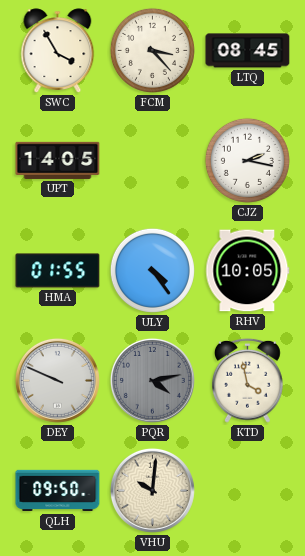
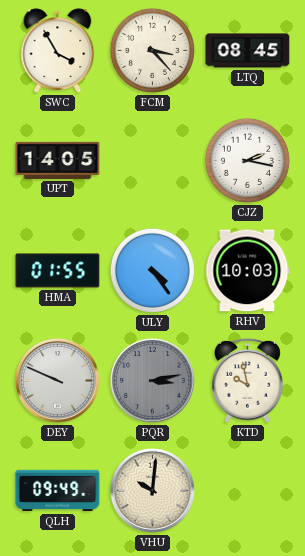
RHV: 10:05 -> 10:03 (248, 271)
PQR: 4:13 -> 3:13 (152, 380)
KTD: 3:58 -> 9:58 (247, 380)
QLH: 09:50 -> 09:49 (58, 491)
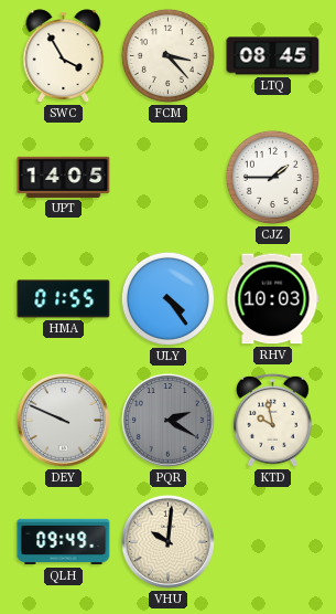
CJZ: 2:17 -> 1:45 (272, 177)
PQR: 3:13 -> 2:20 (167, 420)
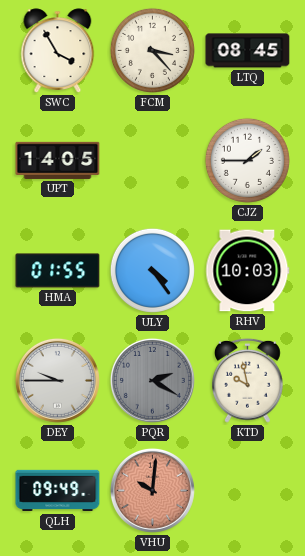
DEY: 9:49 -> 9:45 (57, 380)
VHU dial: cream -> salmon (152, 490)
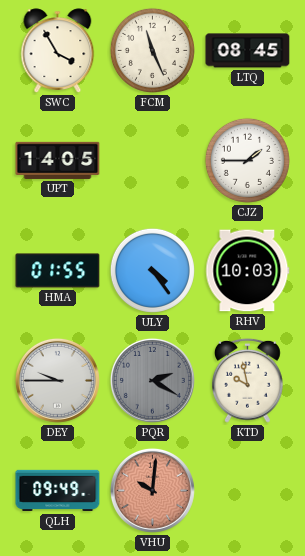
FCM: 3:23 -> 11:26 (152, 50)
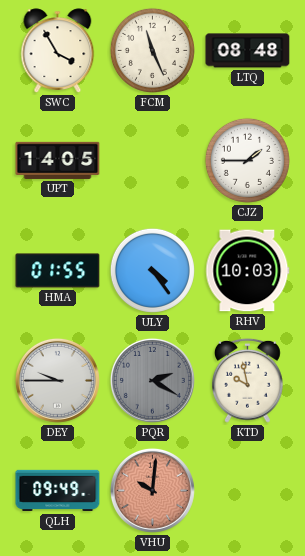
LTQ: 08:45 -> 08:48 (248, 51)
